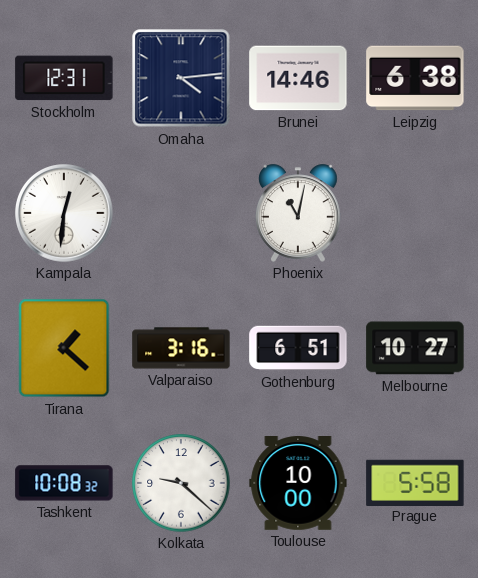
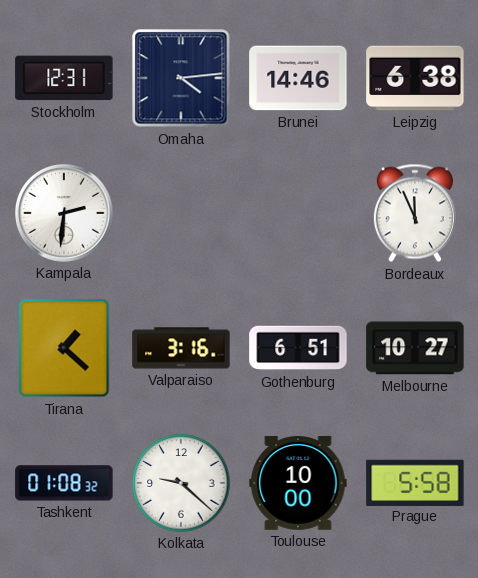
Kampala: 12:31 -> 2:31 (65, 214)
Phoenix: 11:02 -> none (299, 213)
Bordeaux: none -> 11:56 (415, 213)
Tashkent: 10:08 -> 01:08 (64, 483)
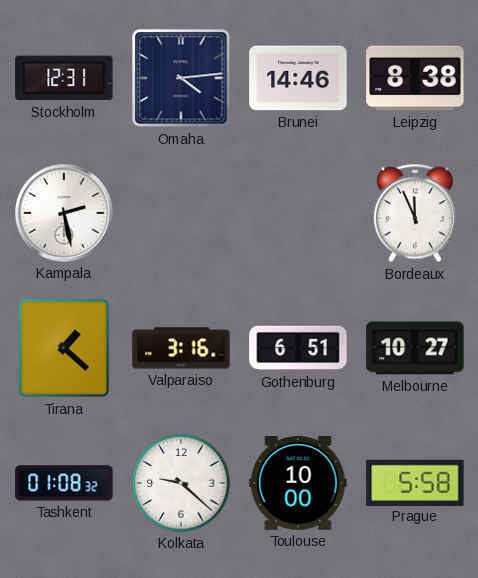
Leipzig: 6:38 -> 8:38 (415, 78)
Kampala: 2:31 -> 2:28 (65, 214)
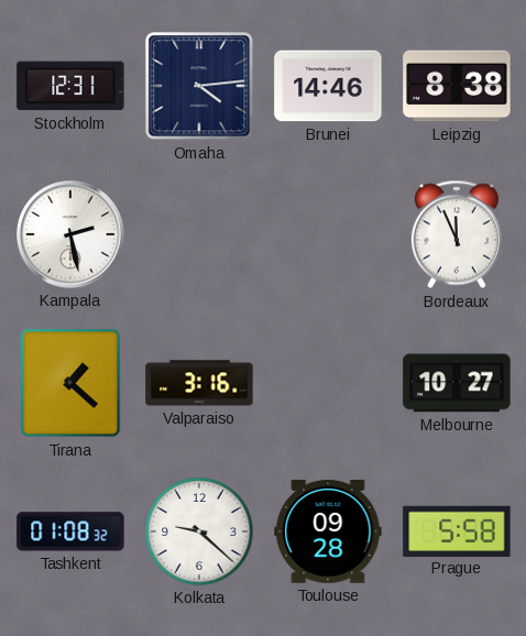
Gothenburg: 6:51 -> none (298, 348)
Toulouse: 10:00 -> 09:28 (328, 533)
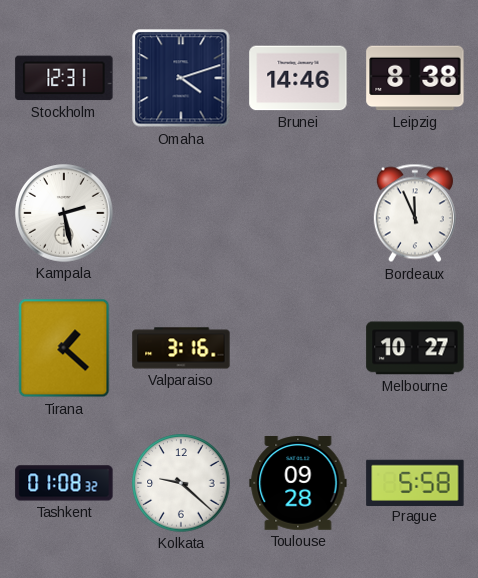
Omaha: 4:14 -> 4:12 (181, 78)
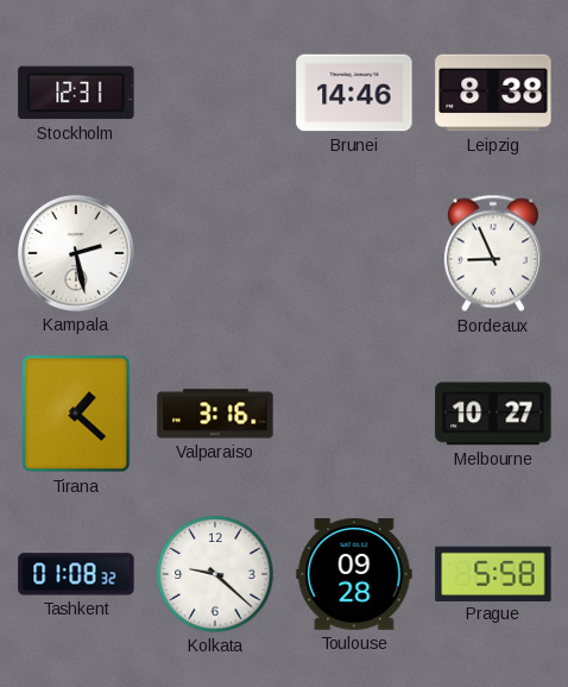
Omaha: 4:12 -> none (181, 78)
Bordeaux: 11:56 -> 8:56 (493, 253)
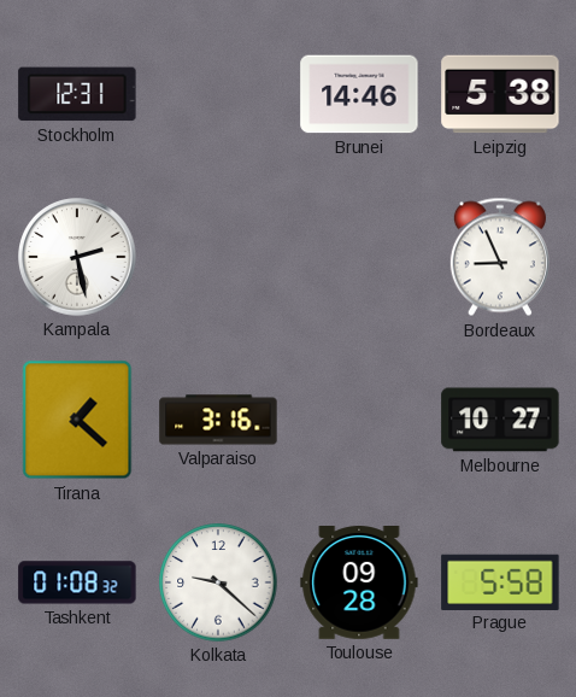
Leipzig: 8:38 -> 5:38 (500, 94)
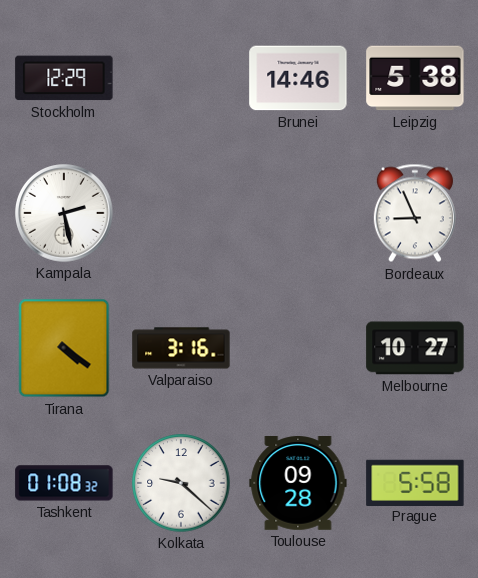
Stockholm: 12:31 -> 12:29 (64, 78)
Tirana: 1:22 -> 4:21 (64, 348)
